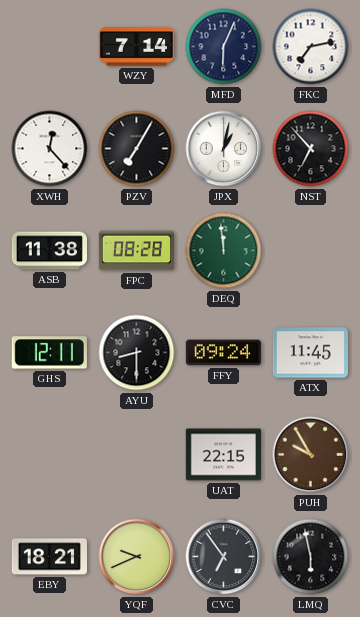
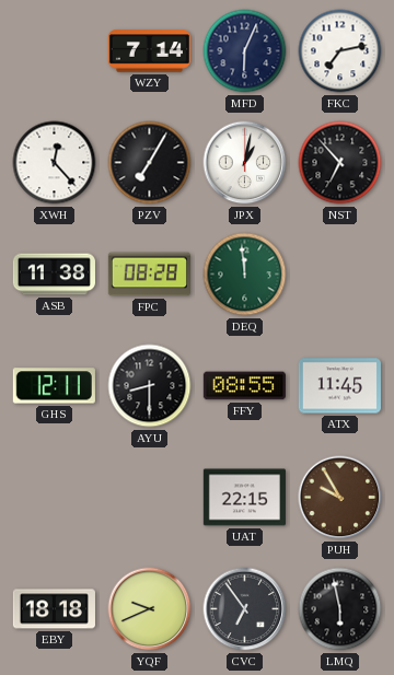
FFY: 09:24 -> 08:55 (244, 386)
EBY: 18:21 -> 18:18 (54, 609)
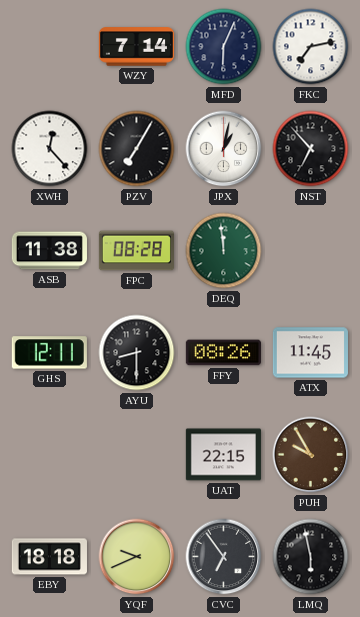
FFY: 08:55 -> 08:26 (223, 353)
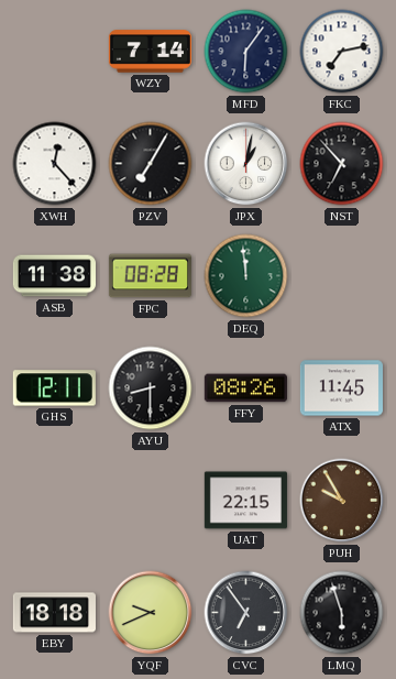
MFD: 6:04 -> 6:06 (246, 52)
LMQ: 5:58 -> 5:57 (342, 613)
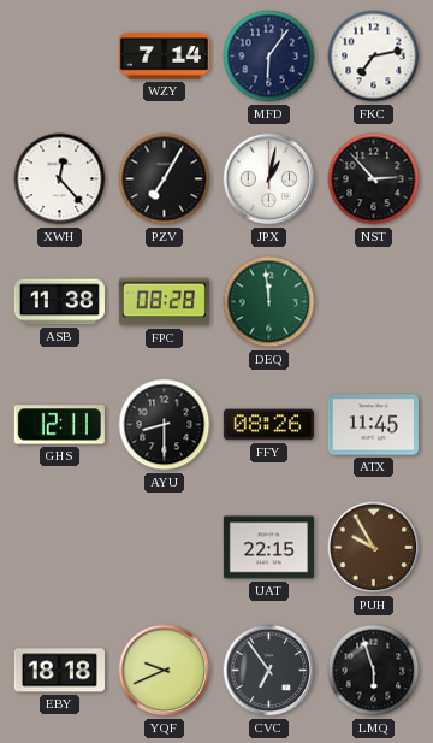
NST: 6:53 -> 2:53 (374, 179)
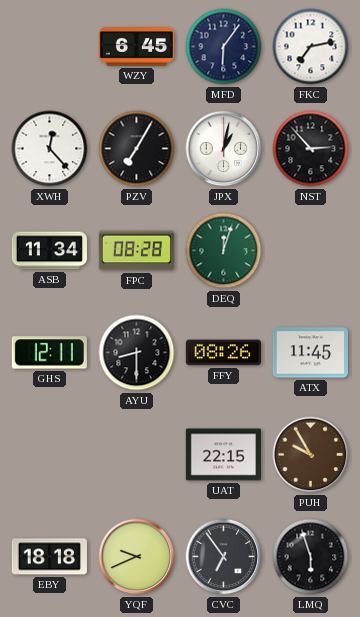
WZY: 7:14 -> 6:45 (136, 47)
ASB: 11:38 -> 11:34 (49, 251)
DEQ: 11:59 -> 12:03 (224, 251)
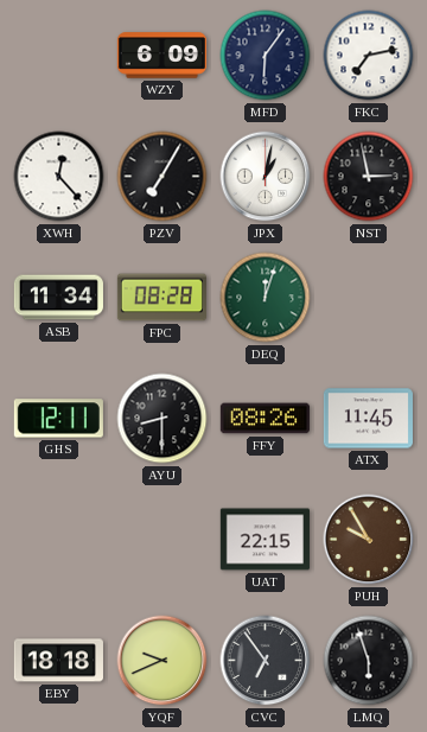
WZY: 6:45 -> 6:09 (161, 56)
NST: 2:53 -> 2:58 (369, 177)
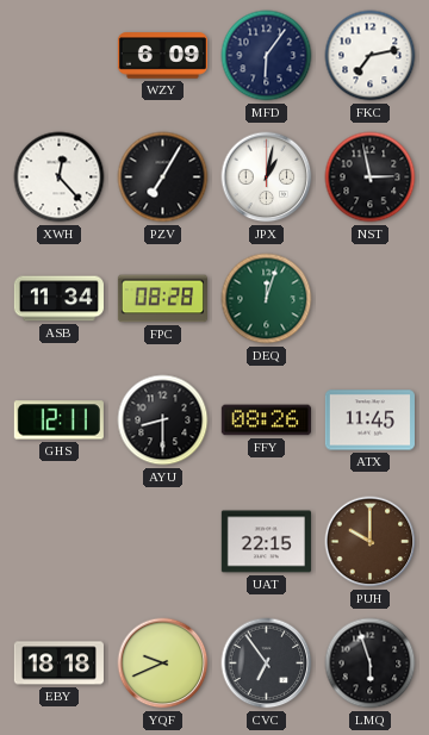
PUH: 9:55 -> 10:00 (371, 542)
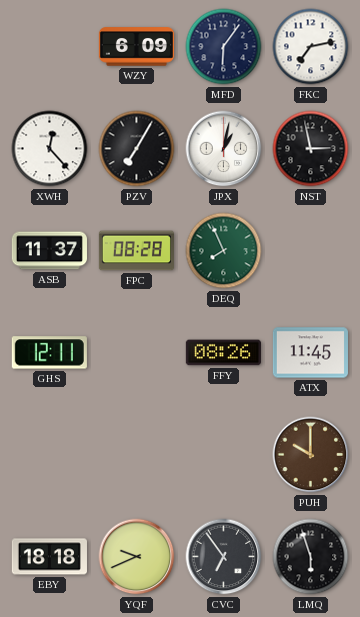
ASB: 11:34 -> 11:37 (49, 251)
DEQ: 12:03 -> 7:56 (224, 251)
AYU: 8:30 -> none (163, 421)
UAT: 22:15 -> none (266, 542)
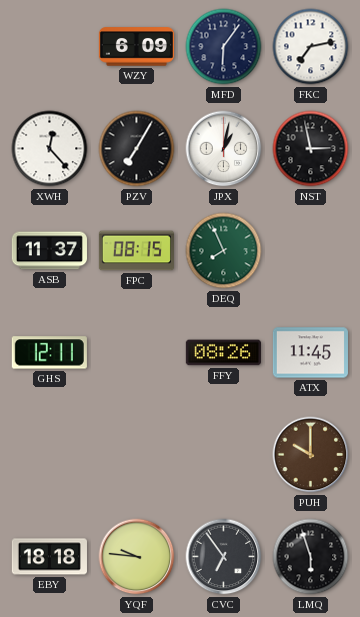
FPC: 08:28 -> 08:15 (136, 251)
YQF: 9:41 -> 9:46 (137, 557)
